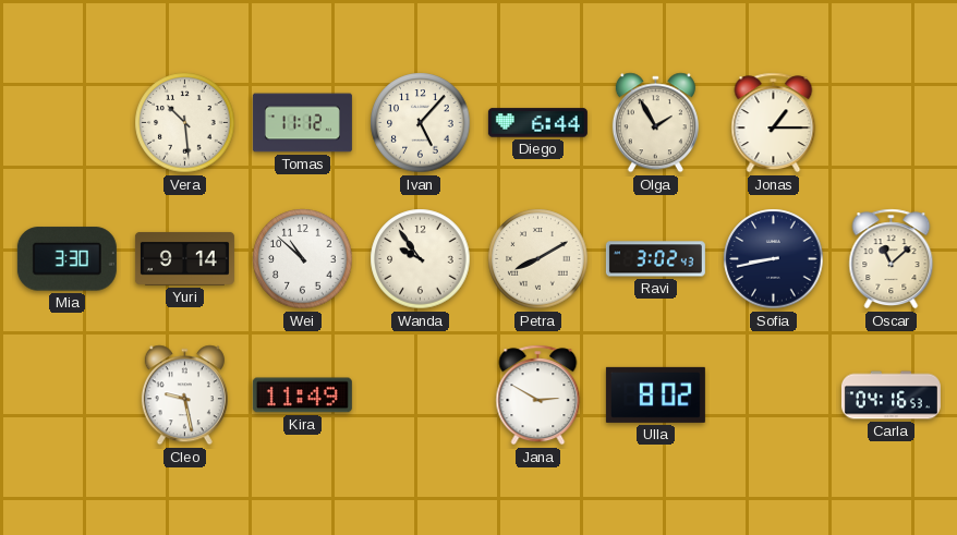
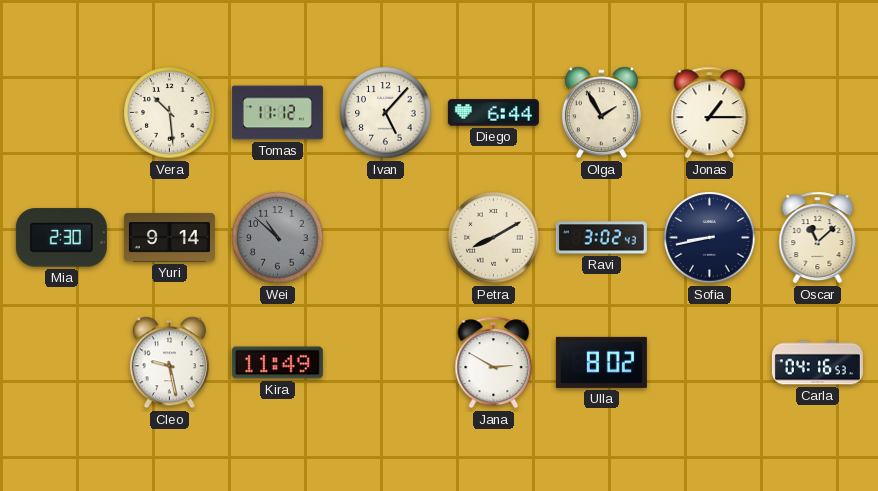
Mia: 3:30 -> 2:30 (61, 238)
Wei dial: white -> grey (278, 238)
Wanda: 9:54 -> none (421, 259)
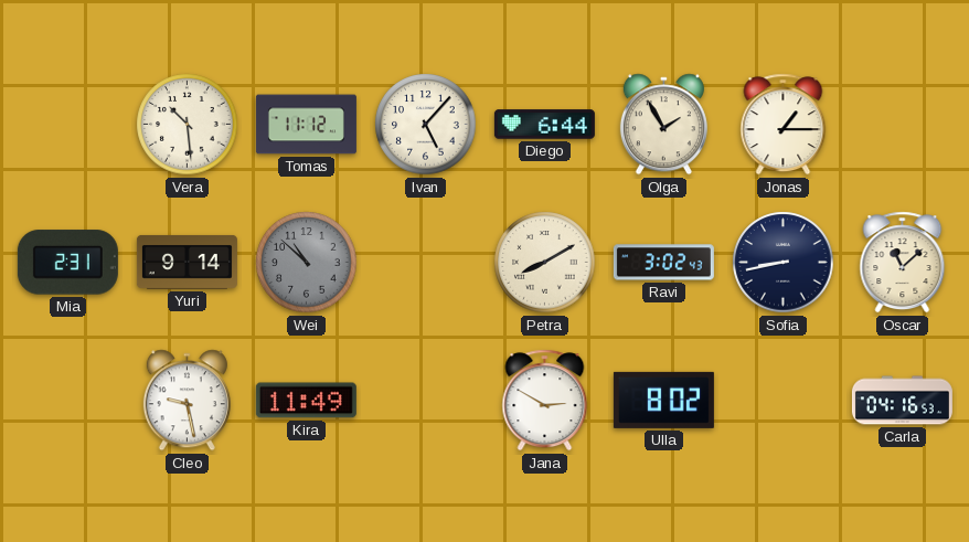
Mia: 2:30 -> 2:31 (67, 263)
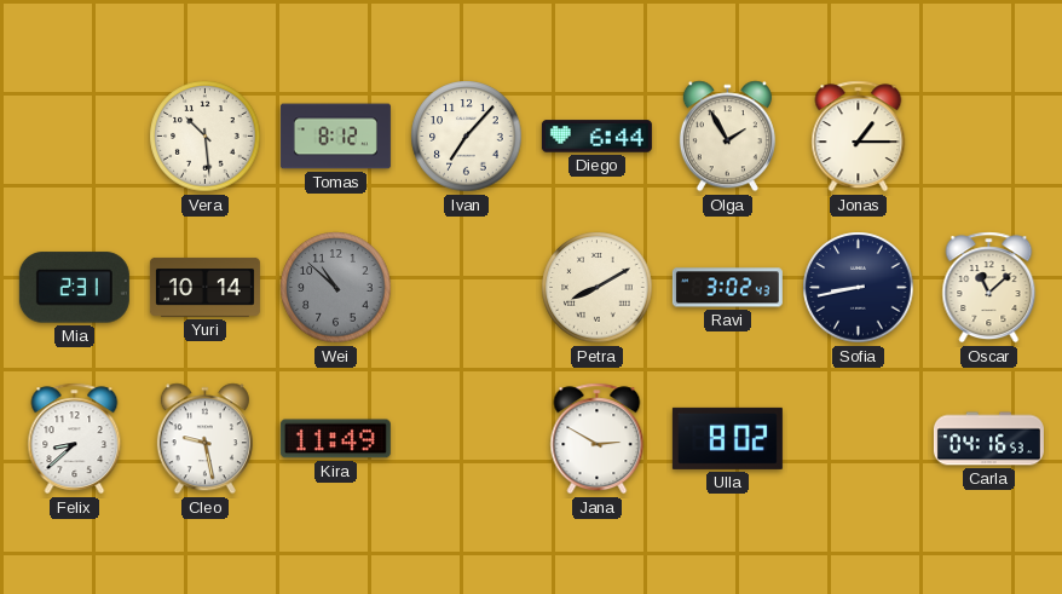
Tomas: 11:12 -> 8:12 (335, 137)
Ivan: 5:07 -> 7:07 (467, 137)
Yuri: 9:14 -> 10:14 (204, 287)
Felix: none -> 8:38 (75, 439)
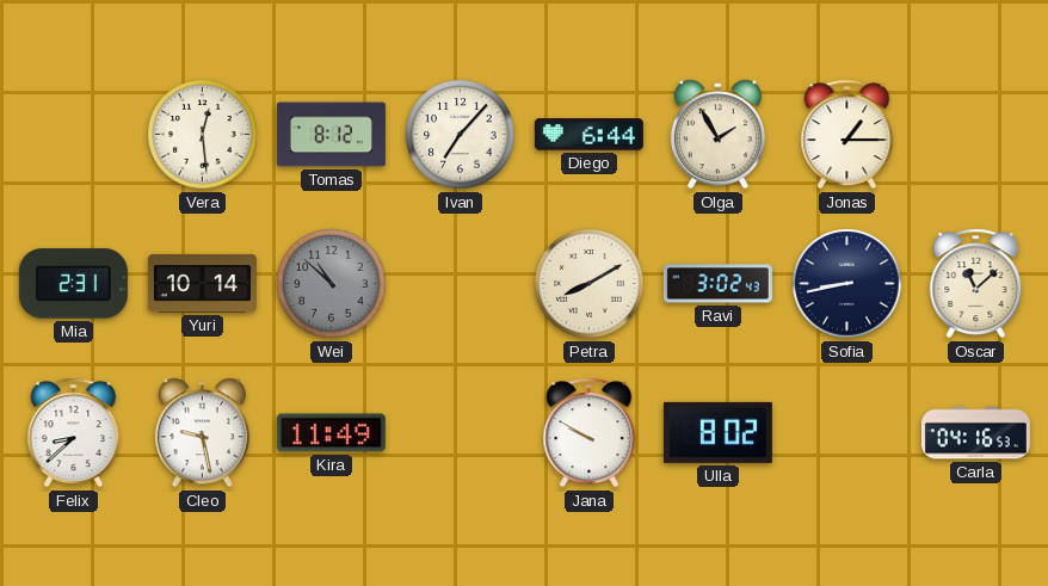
Vera: 10:29 -> 12:29 (203, 135)
Jana: 2:50 -> 9:50 (590, 433)
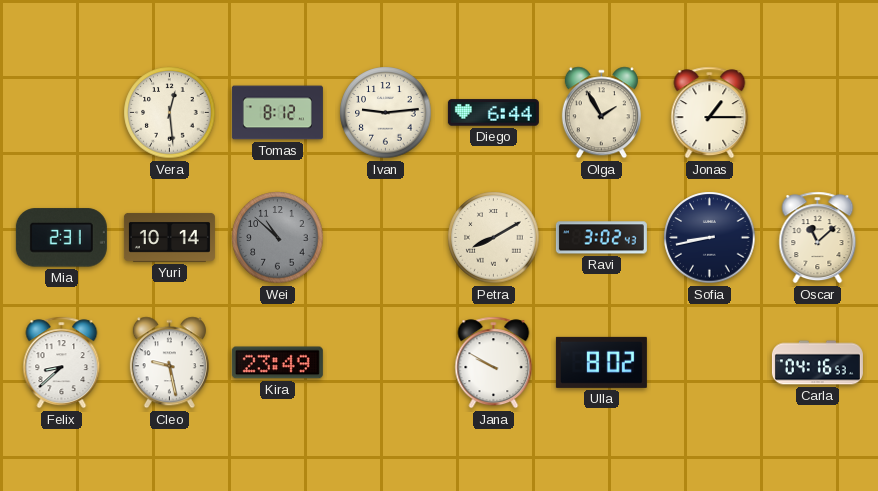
Ivan: 7:07 -> 9:14 (386, 113)
Kira: 11:49 -> 23:49 (277, 363)
